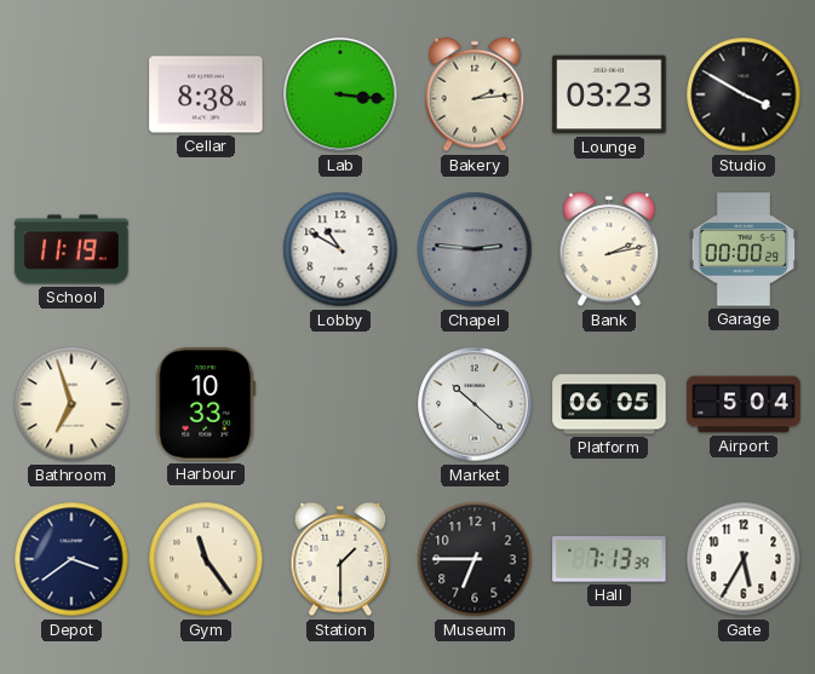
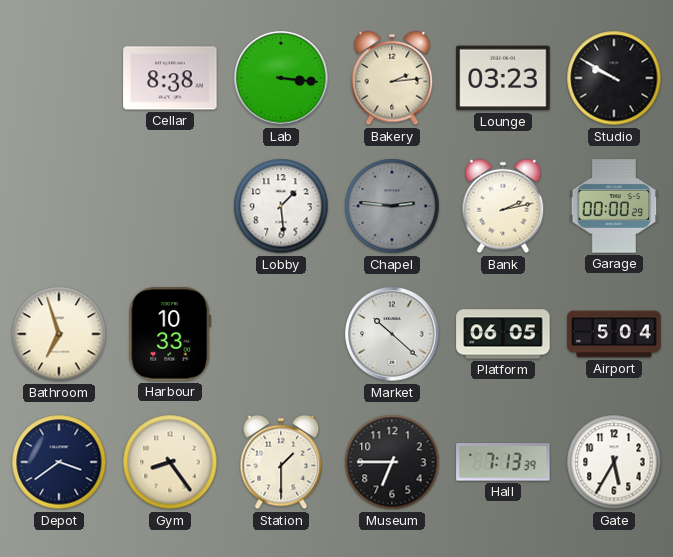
Studio: 3:50 -> 9:50 (614, 78)
School: 11:19 -> none (71, 249)
Lobby: 10:50 -> 1:29 (281, 206)
Gym: 11:24 -> 8:24 (170, 462)
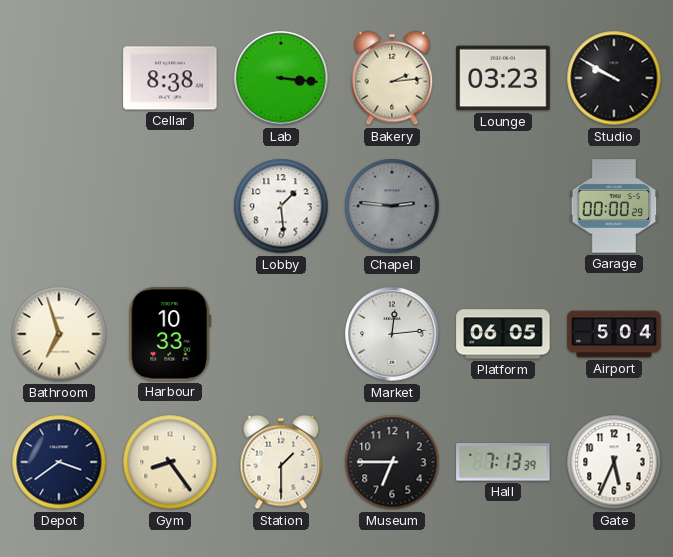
Bank: 2:13 -> none (503, 206)
Market: 10:22 -> 12:14 (392, 334)
Gate: 5:35 -> 5:34 (614, 462)
